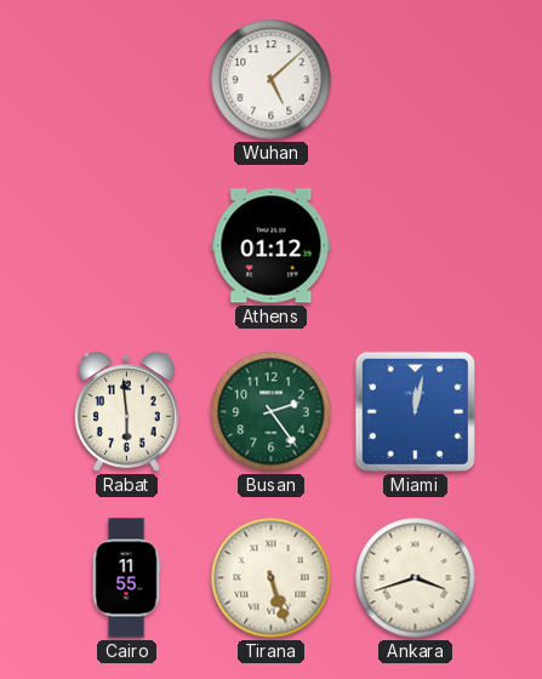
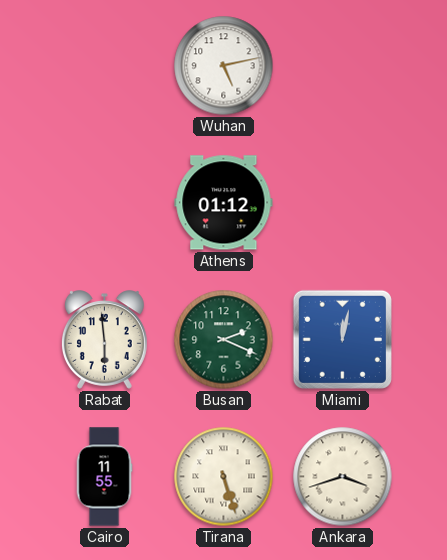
Wuhan: 5:08 -> 5:13 (224, 66)
Busan: 2:24 -> 2:19 (224, 340)
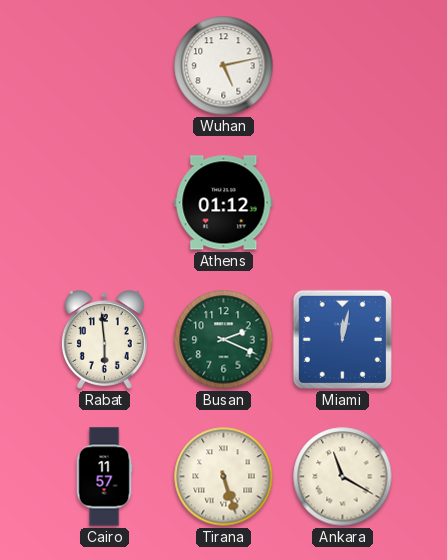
Cairo: 11:55 -> 11:57 (104, 477)
Ankara: 3:42 -> 11:20 (343, 477)
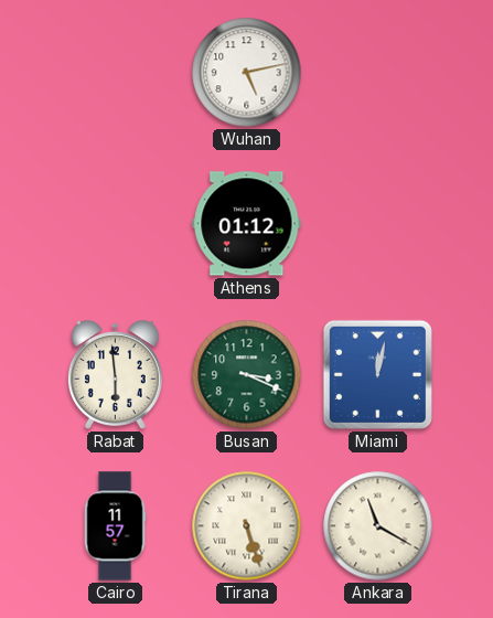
Busan: 2:19 -> 3:19 (247, 375)
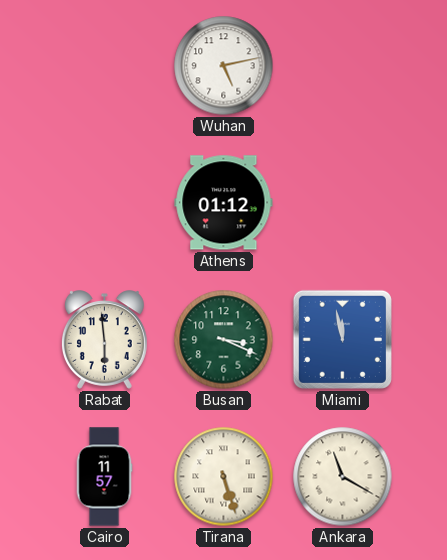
Miami: 12:02 -> 11:58 (342, 339)
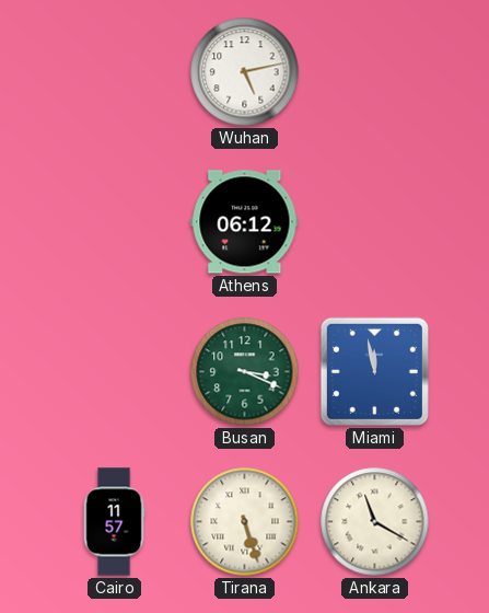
Athens: 01:12 -> 06:12 (245, 222)
Rabat: 5:59 -> none (104, 340)
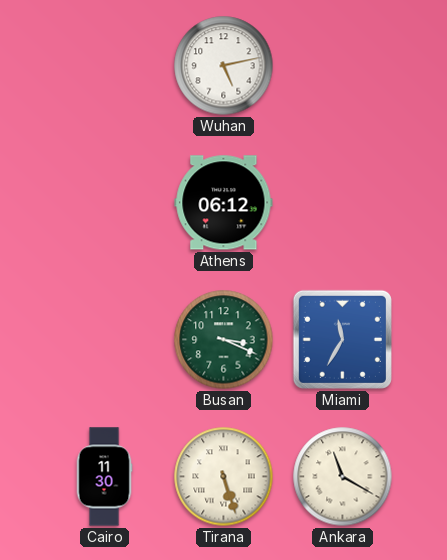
Miami: 11:58 -> 11:35 (342, 339)
Cairo: 11:57 -> 11:30 (104, 477)
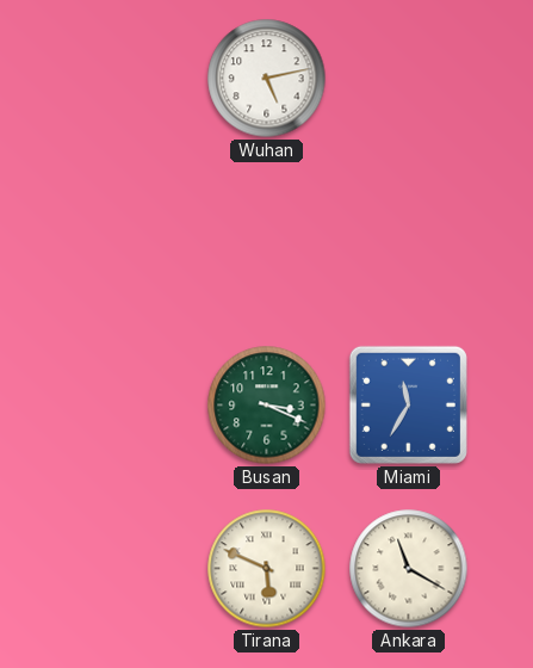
Athens: 06:12 -> none (224, 203)
Cairo: 11:30 -> none (104, 477)
Tirana: 5:27 -> 5:49 (267, 569)
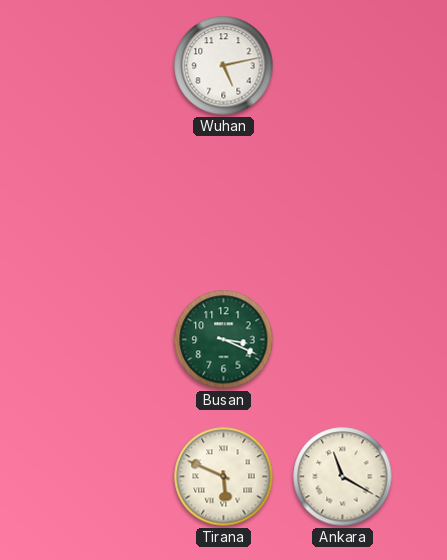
Miami: 11:35 -> none (408, 404)
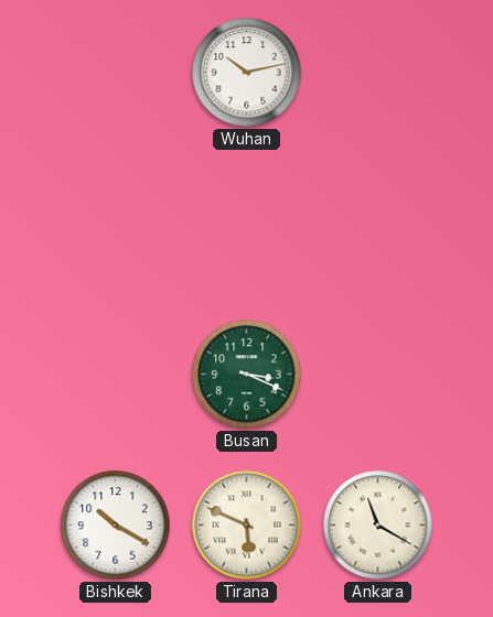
Wuhan: 5:13 -> 10:13 (247, 73)
Bishkek: none -> 10:20 (116, 526)
